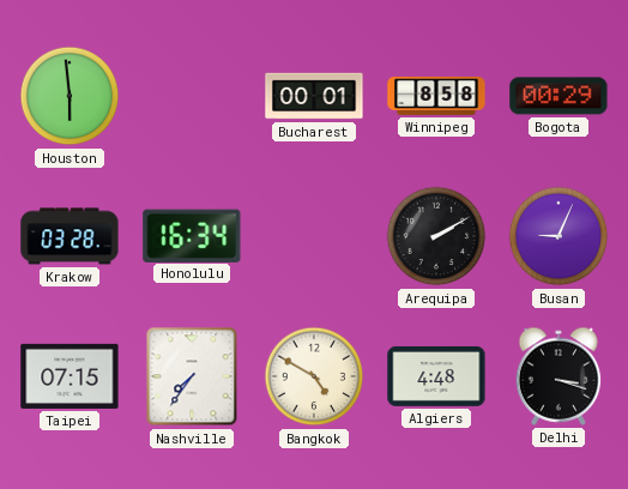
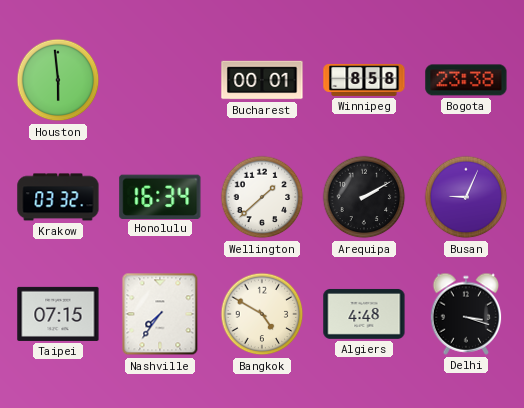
Bogota: 00:29 -> 23:38 (466, 80)
Krakow: 03:28 -> 03:32 (58, 197)
Wellington: none -> 1:38 (262, 197)
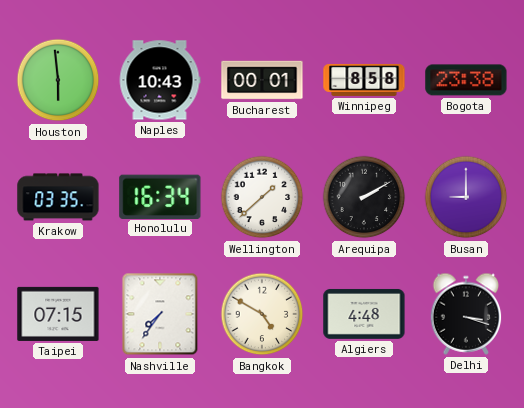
Naples: none -> 10:43 (160, 80)
Krakow: 03:32 -> 03:35 (58, 197)
Busan: 9:04 -> 9:00 (466, 197)
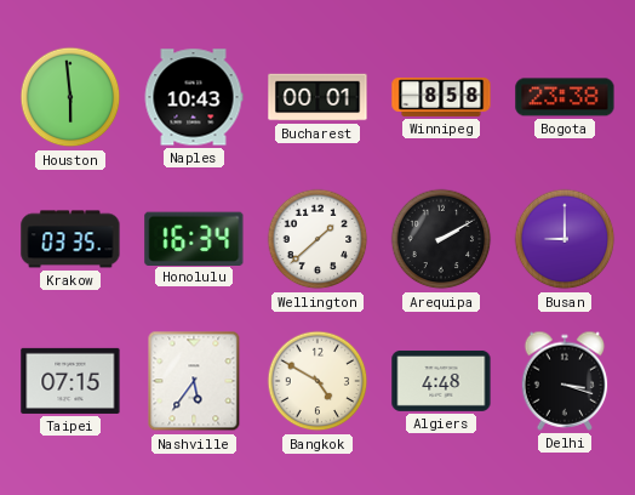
Nashville: 7:36 -> 5:36 (194, 381)
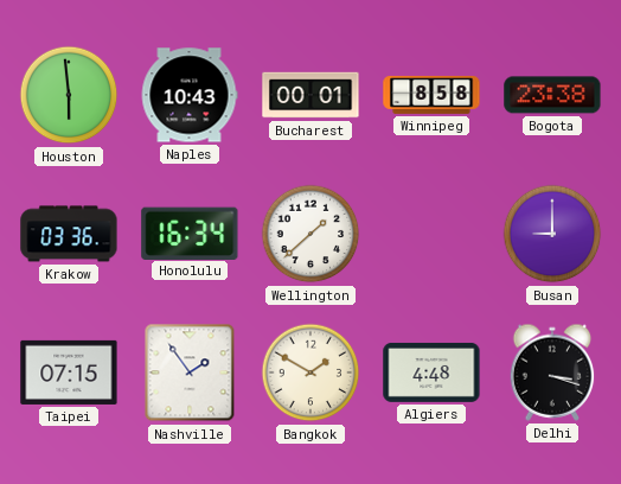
Krakow: 03:35 -> 03:36 (69, 234)
Arequipa: 2:10 -> none (441, 239)
Nashville: 5:36 -> 1:54 (190, 372)
Bangkok: 4:50 -> 1:50 (310, 372)
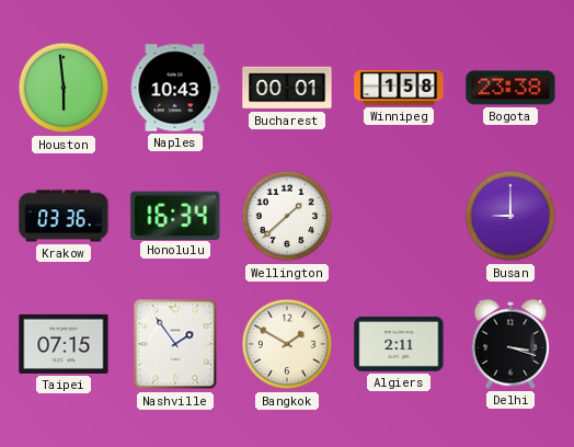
Winnipeg: 8:58 -> 1:58 (399, 88)
Algiers: 4:48 -> 2:11 (399, 344)
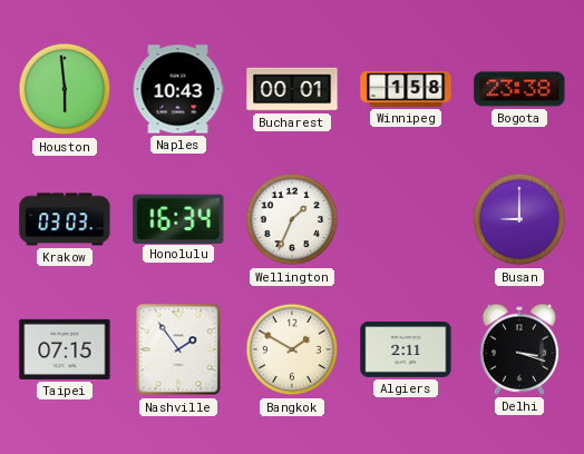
Krakow: 03:36 -> 03:03 (65, 219)
Wellington: 1:38 -> 1:34 (292, 219)
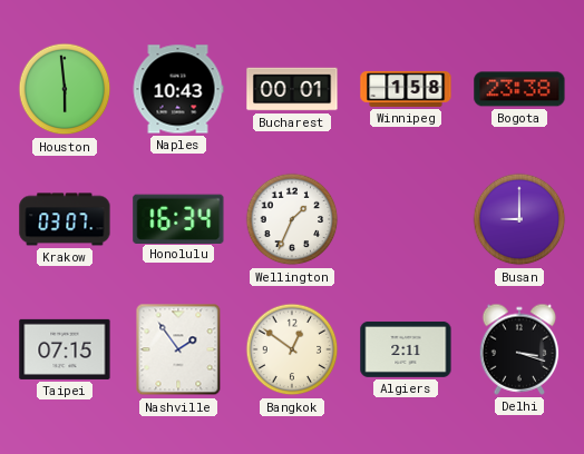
Krakow: 03:03 -> 03:07 (65, 219)
Bangkok: 1:50 -> 12:51 (292, 349)
